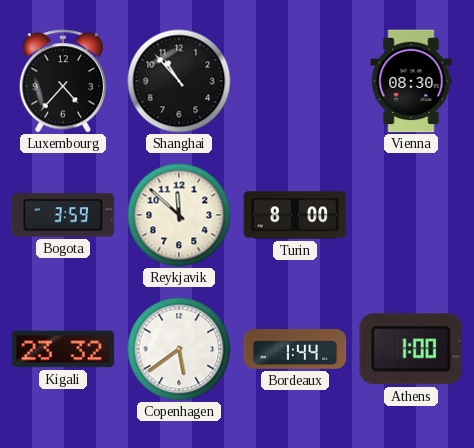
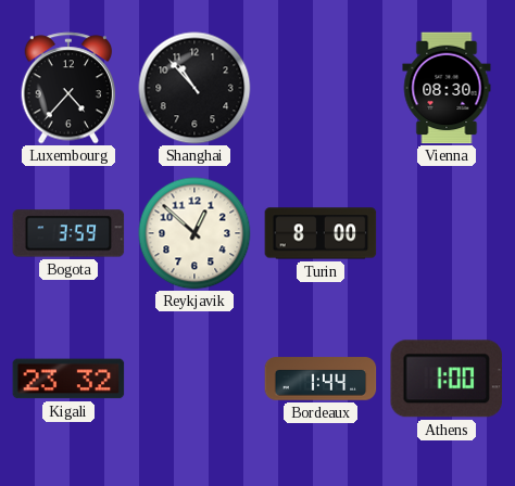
Reykjavik: 11:52 -> 12:52 (194, 233)
Copenhagen: 5:39 -> none (179, 349)
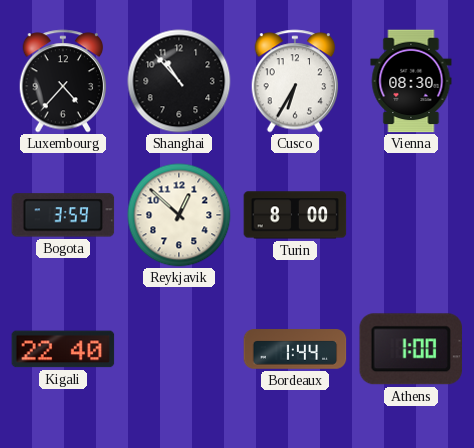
Cusco: none -> 6:35 (295, 81)
Kigali: 23:32 -> 22:40 (63, 349)
